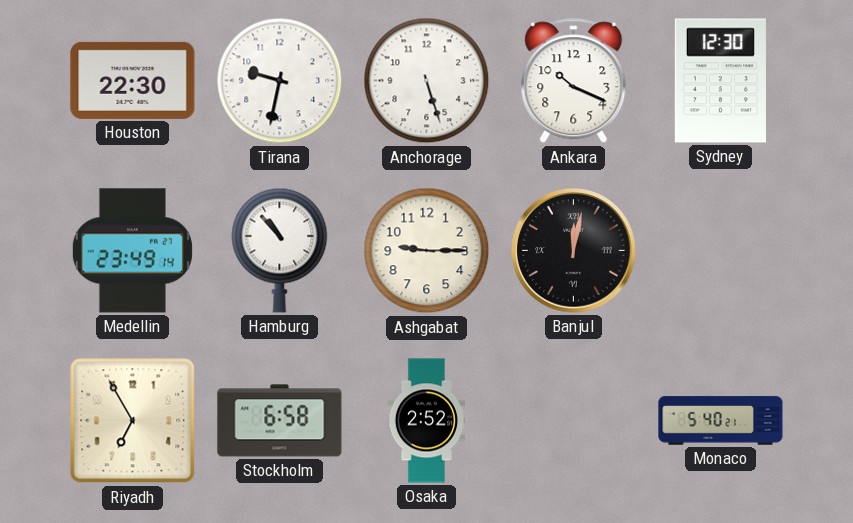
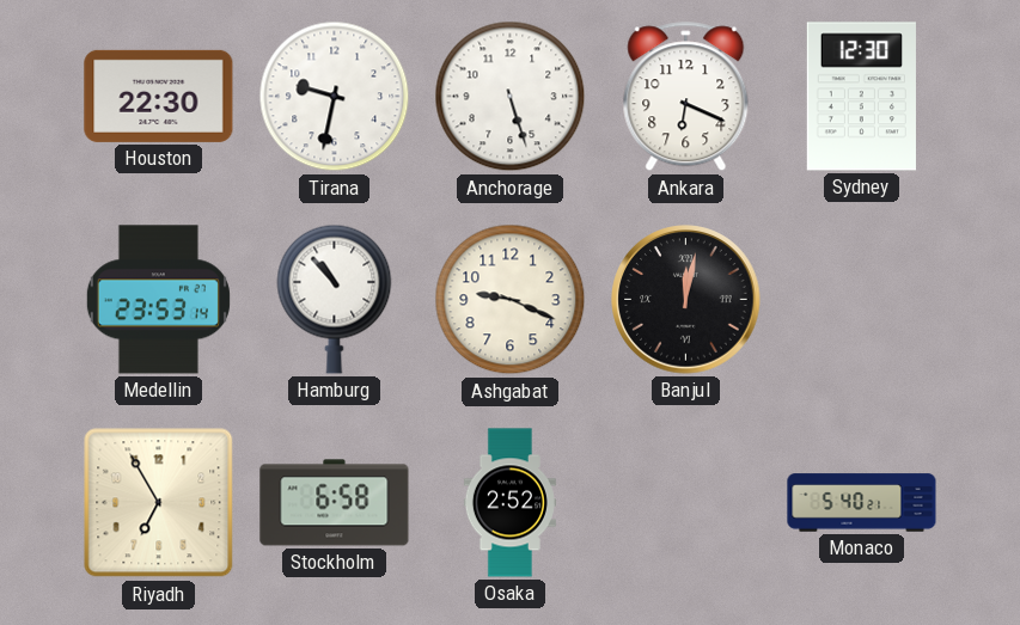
Ankara: 10:19 -> 6:19 (686, 97)
Medellin: 23:49 -> 23:53 (158, 300)
Ashgabat: 9:15 -> 9:19 (511, 300)
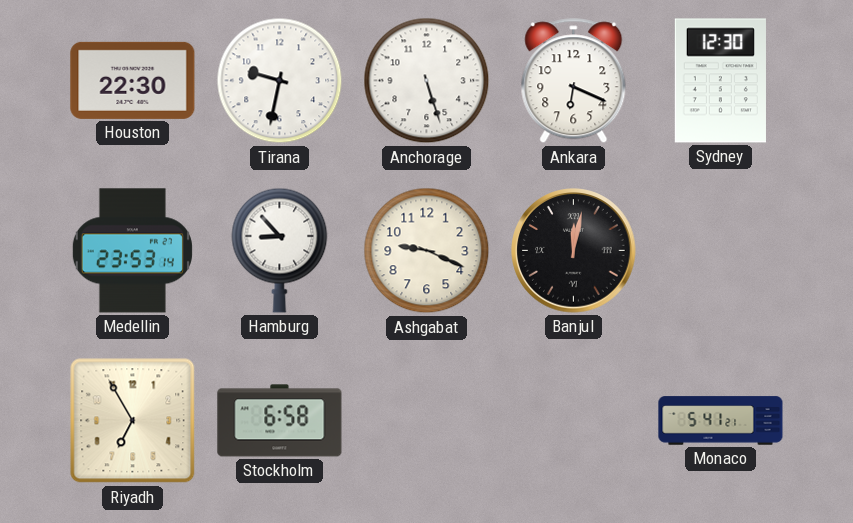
Hamburg: 10:53 -> 8:53 (280, 250)
Osaka: 2:52 -> none (509, 503)
Monaco: 5:40 -> 5:41 (721, 421)
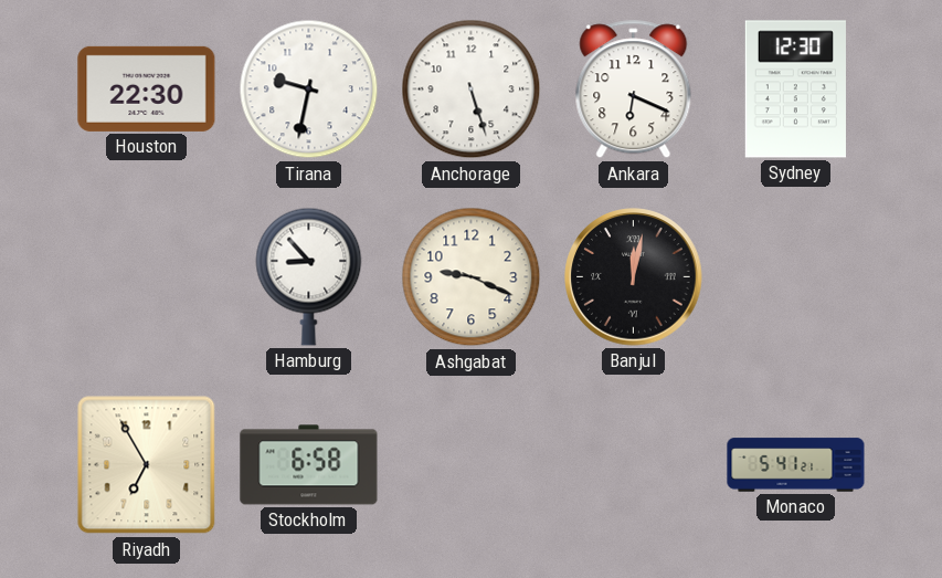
Medellin: 23:53 -> none (132, 251)
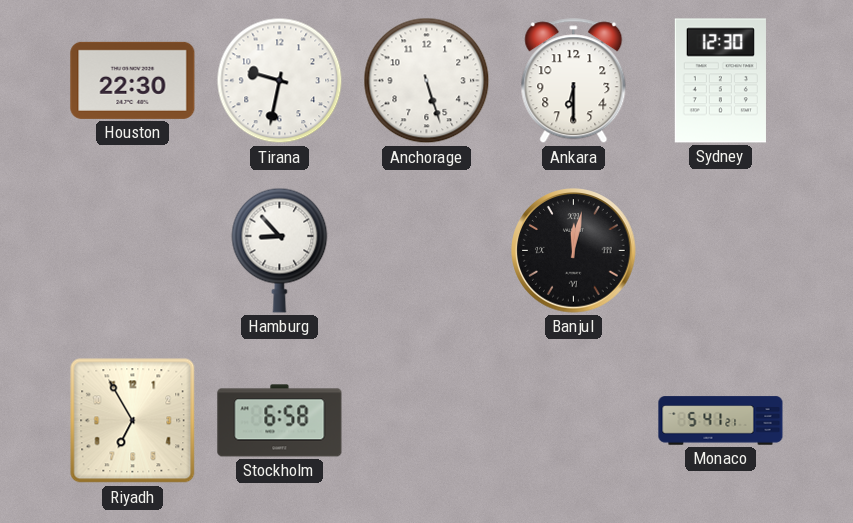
Ankara: 6:19 -> 6:30 (574, 81)
Ashgabat: 9:19 -> none (472, 277)
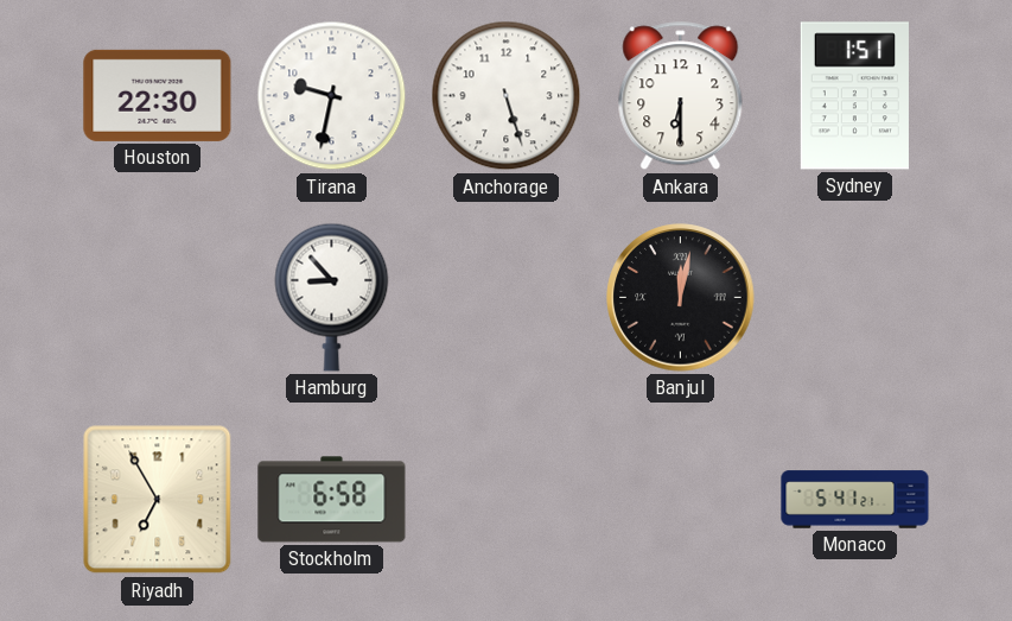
Sydney: 12:30 -> 1:51 (854, 96)
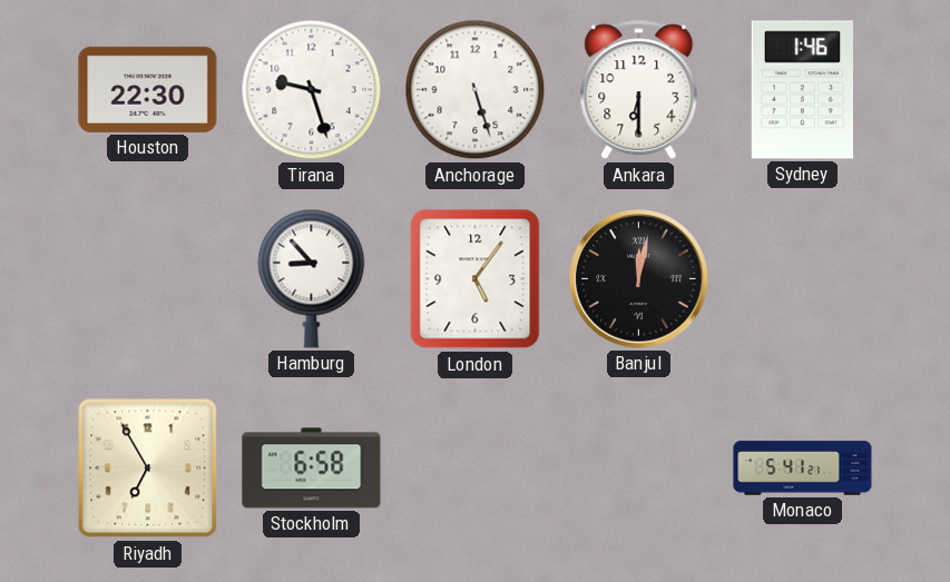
Tirana: 9:32 -> 9:27 (312, 90)
Sydney: 1:51 -> 1:46 (802, 90)
London: none -> 5:06 (476, 279)
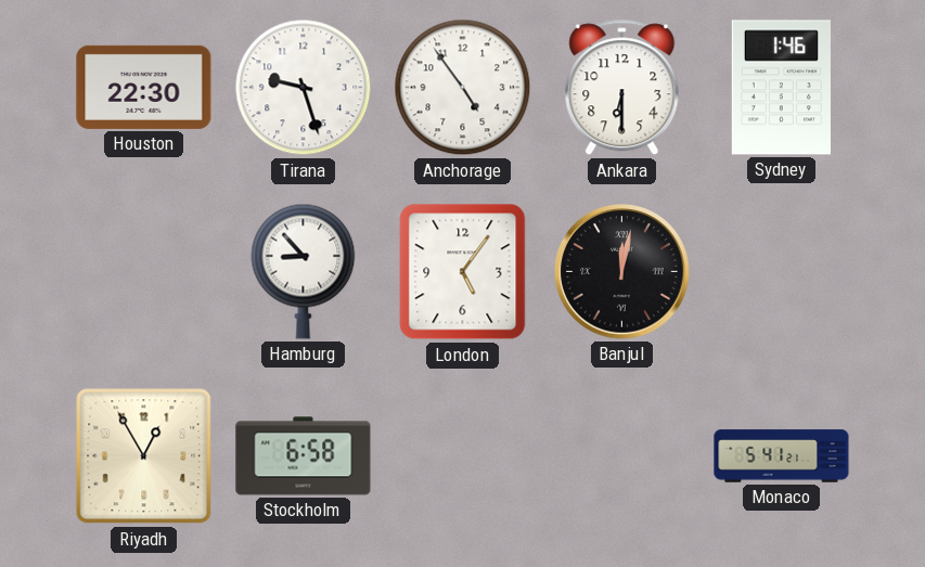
Anchorage: 5:27 -> 4:54 (463, 88)
Riyadh: 6:55 -> 12:55 (144, 456)
